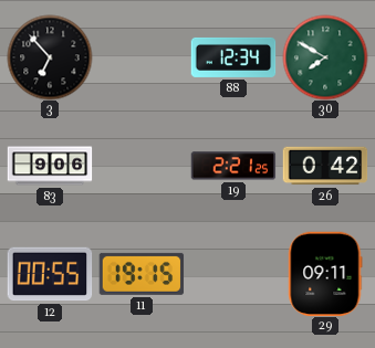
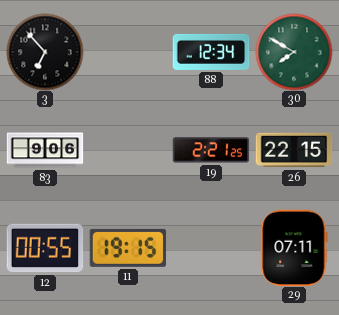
26: 0:42 -> 22:15 (294, 150)
29: 09:11 -> 07:11 (294, 248)
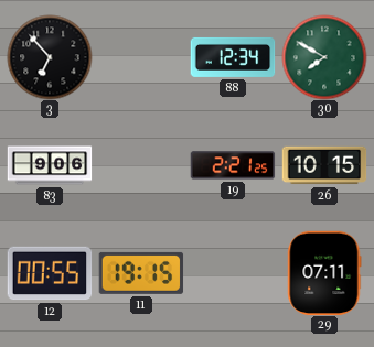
26: 22:15 -> 10:15 (324, 165)
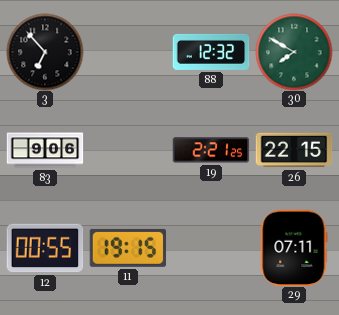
88: 12:34 -> 12:32 (211, 52)
26: 10:15 -> 22:15 (294, 150)
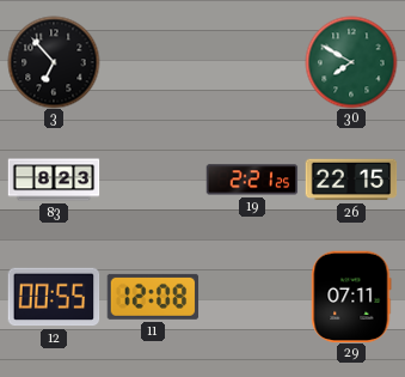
88: 12:32 -> none (211, 52)
83: 9:06 -> 8:23 (54, 180)
11: 19:15 -> 12:08 (153, 297)
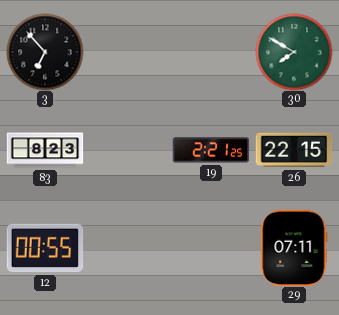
11: 12:08 -> none (153, 297)
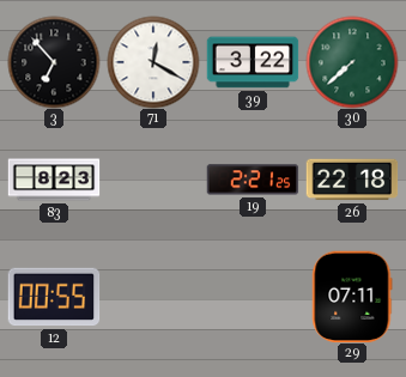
71: none -> 12:20 (153, 62)
39: none -> 3:22 (253, 62)
30: 7:50 -> 7:38 (352, 62)
26: 22:15 -> 22:18 (352, 180)
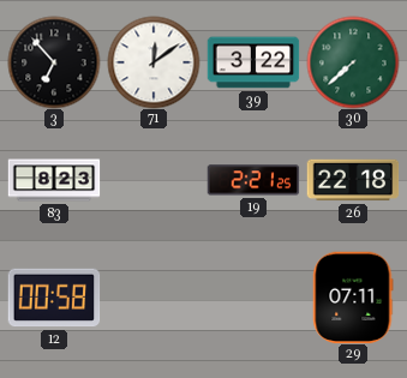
71: 12:20 -> 12:09 (154, 62)
12: 00:55 -> 00:58 (54, 298)
